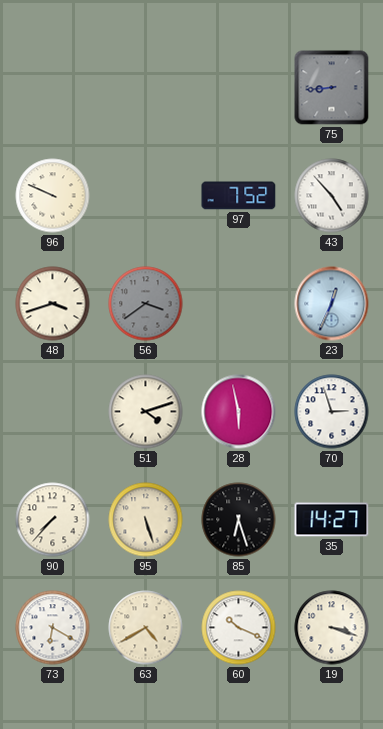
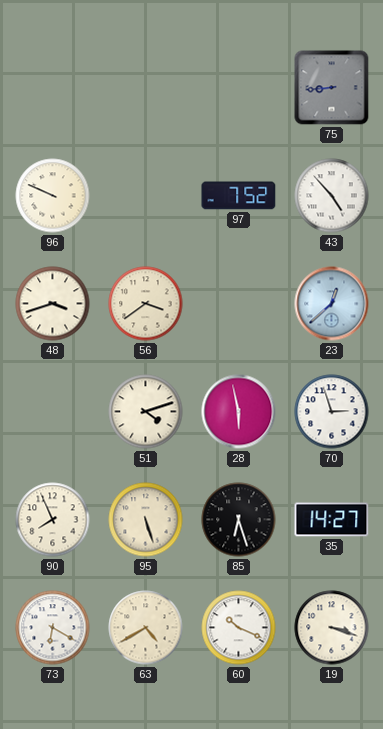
56 dial: grey -> cream (146, 304)
23: 12:34 -> 12:38 (332, 304)
90: 7:37 -> 7:56 (53, 520)
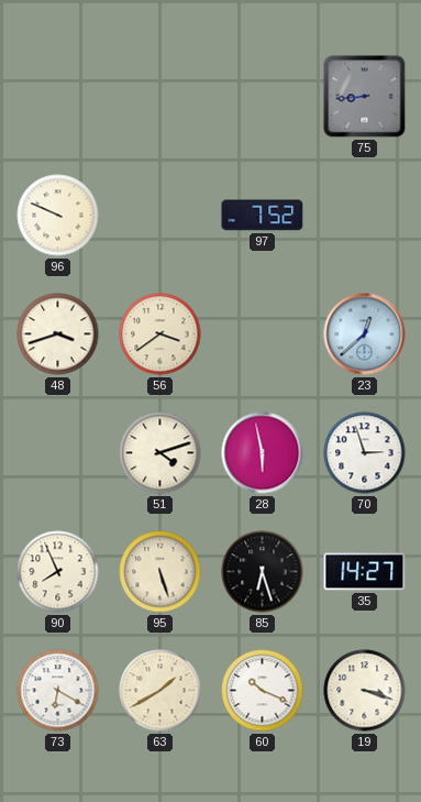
43: 4:53 -> none (332, 196)
63: 4:40 -> 1:40 (160, 691)
